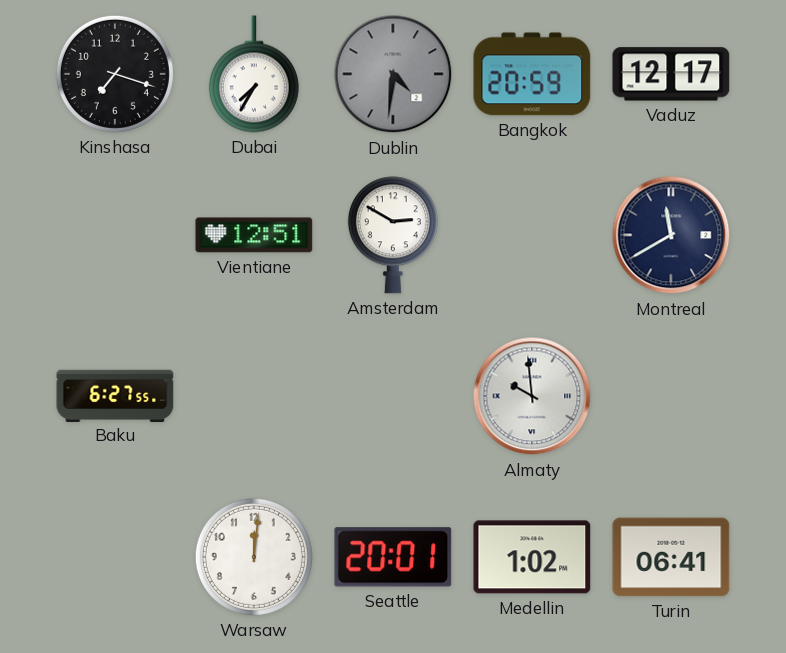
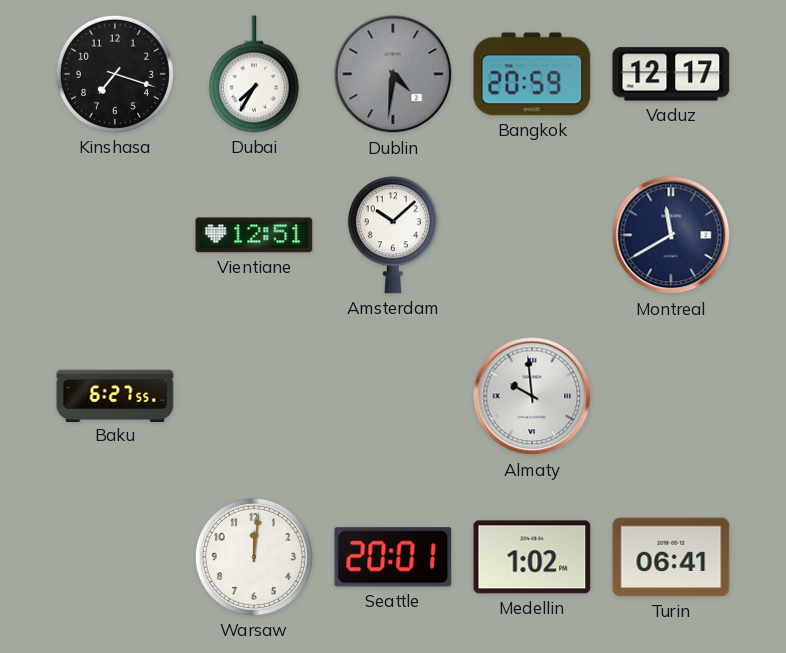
Amsterdam: 2:50 -> 10:08 (393, 235)
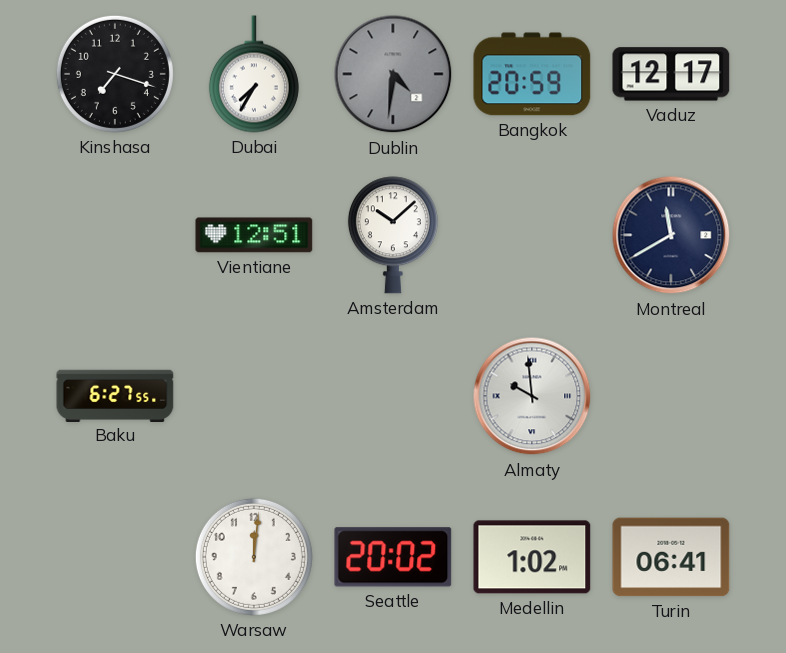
Seattle: 20:01 -> 20:02 (393, 557)
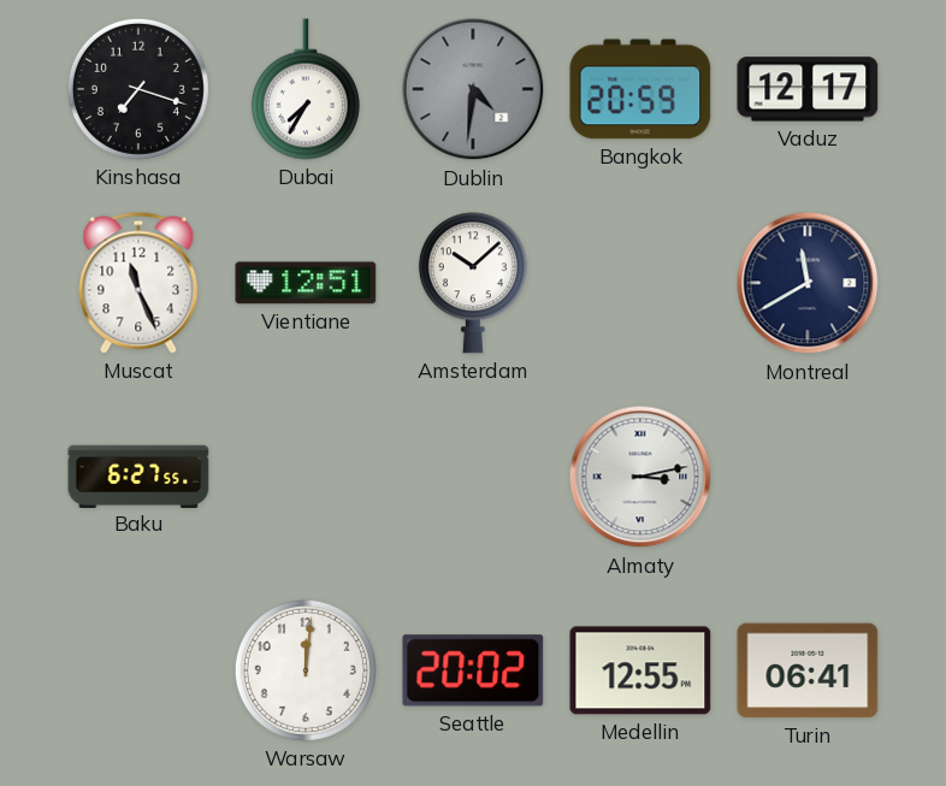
Muscat: none -> 11:26 (138, 283)
Almaty: 9:59 -> 3:13 (640, 477)
Medellin: 1:02 -> 12:55 (640, 670)
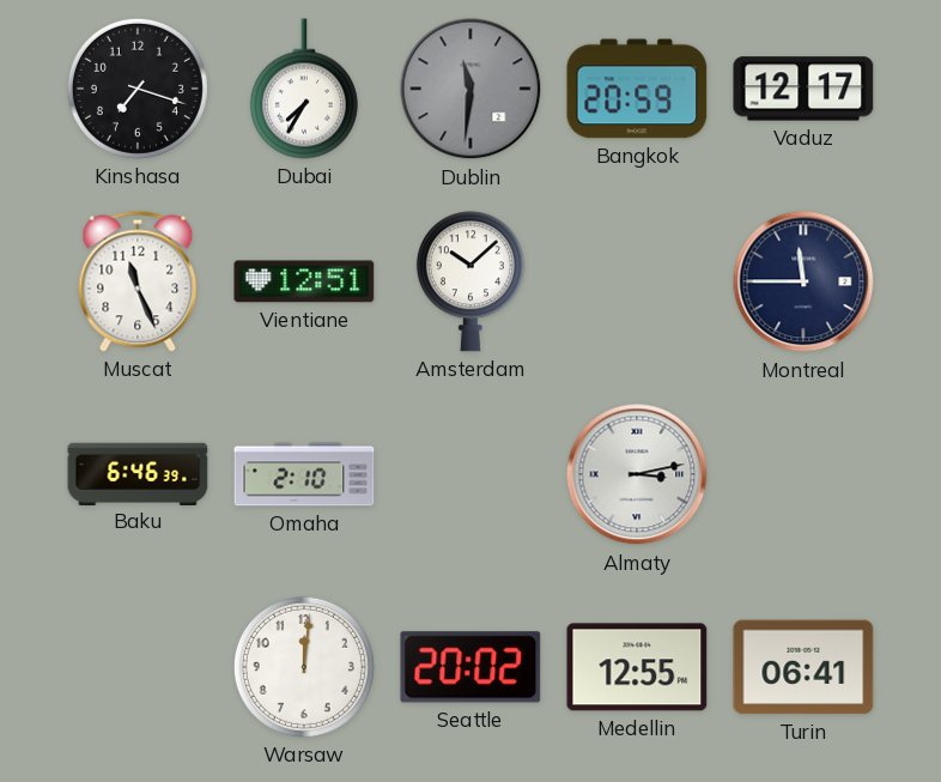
Dublin: 4:31 -> 11:31 (470, 89)
Montreal: 11:40 -> 11:45 (803, 281)
Baku: 6:27 -> 6:46 (138, 473)
Omaha: none -> 2:10 (304, 474)
